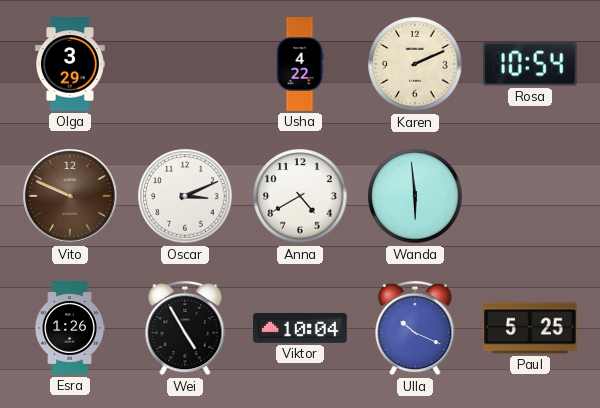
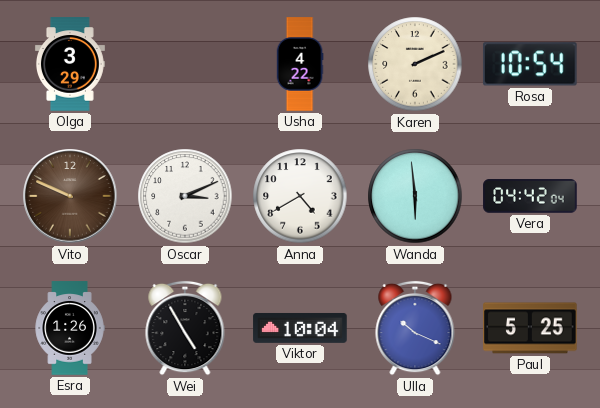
Vera: none -> 04:42 (530, 196)
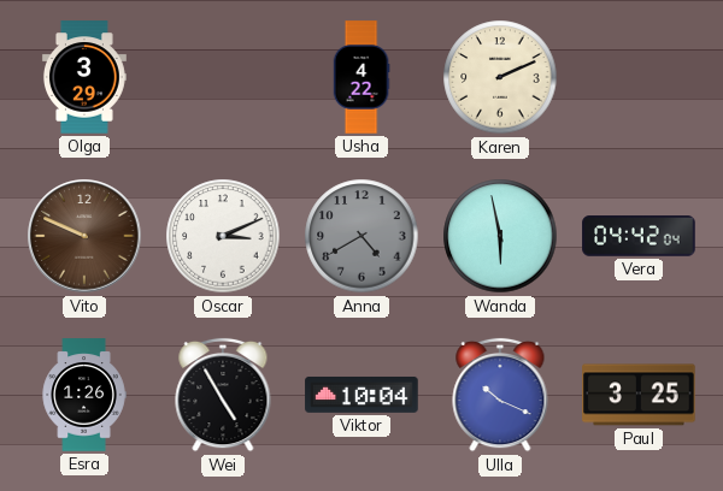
Rosa: 10:54 -> none (530, 64)
Anna dial: white -> grey (361, 236)
Wanda: 5:59 -> 5:58 (500, 236)
Paul: 5:25 -> 3:25 (639, 395)
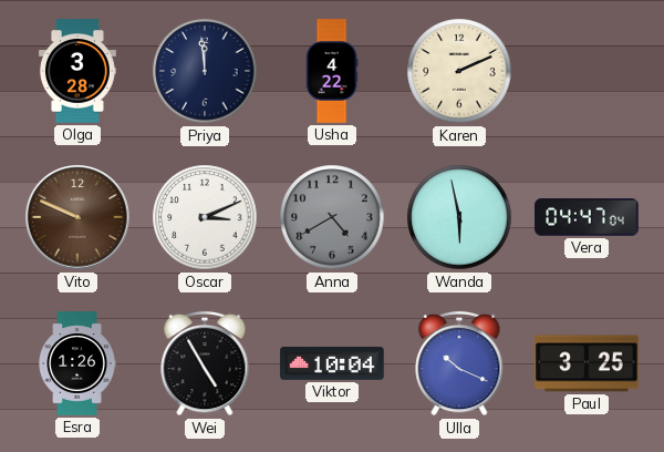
Olga: 3:29 -> 3:28 (77, 71)
Priya: none -> 11:59 (205, 71)
Vera: 04:42 -> 04:47 (587, 217)
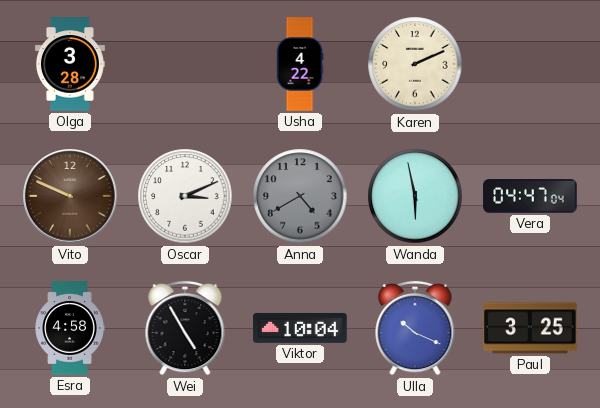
Priya: 11:59 -> none (205, 71)
Esra: 1:26 -> 4:58 (70, 328)
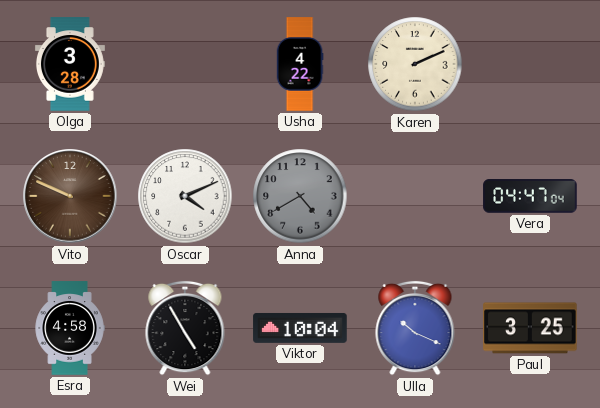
Oscar: 3:11 -> 4:11 (185, 196)
Wanda: 5:58 -> none (415, 196)
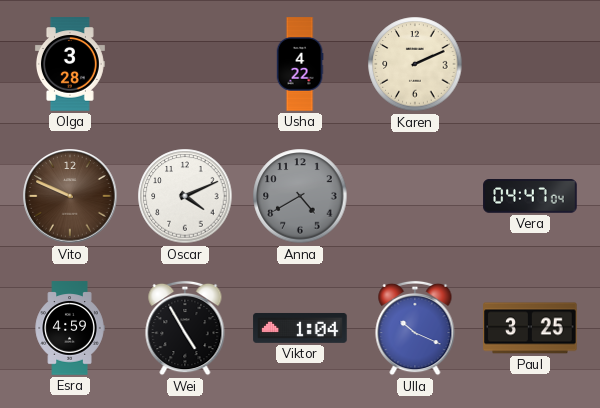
Esra: 4:58 -> 4:59 (70, 328)
Viktor: 10:04 -> 1:04 (300, 328)
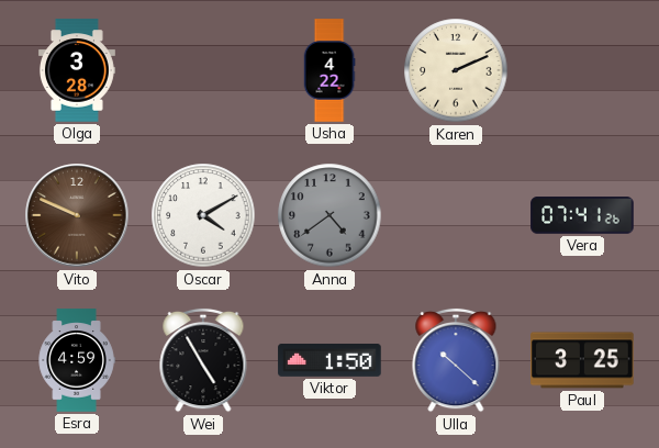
Oscar: 4:11 -> 4:10 (203, 215)
Anna: 4:40 -> 4:39 (329, 215)
Vera: 04:47 -> 07:41 (582, 215)
Viktor: 1:04 -> 1:50 (329, 360)
Ulla: 10:19 -> 10:22 (456, 360)
